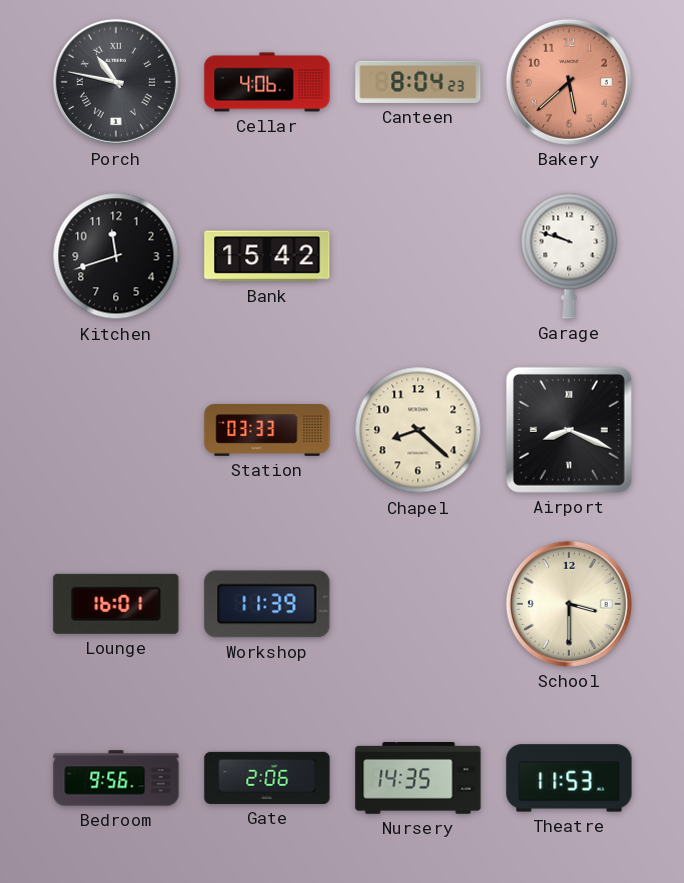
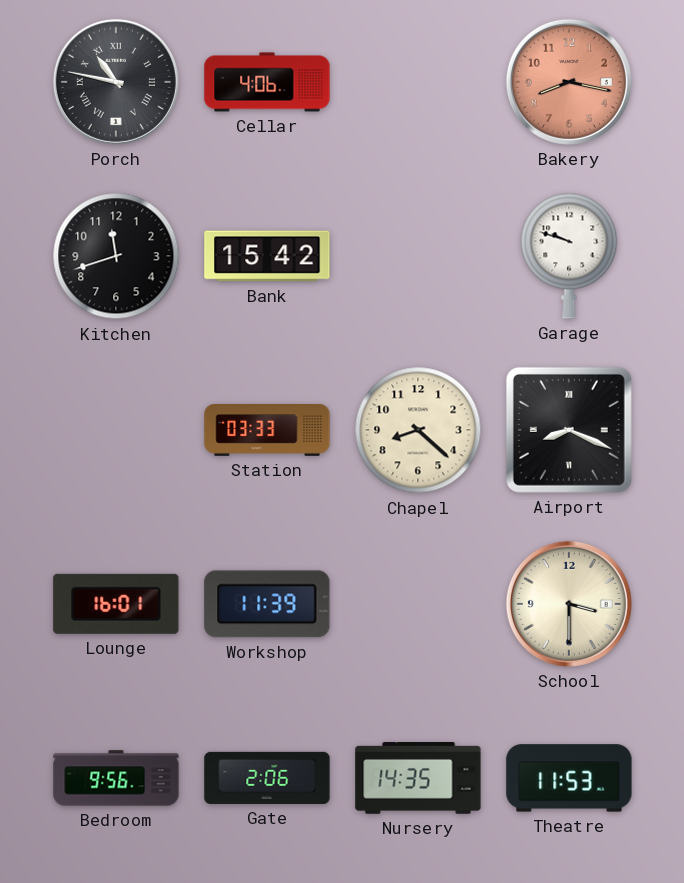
Canteen: 8:04 -> none (418, 82)
Bakery: 5:38 -> 8:17 (569, 82)
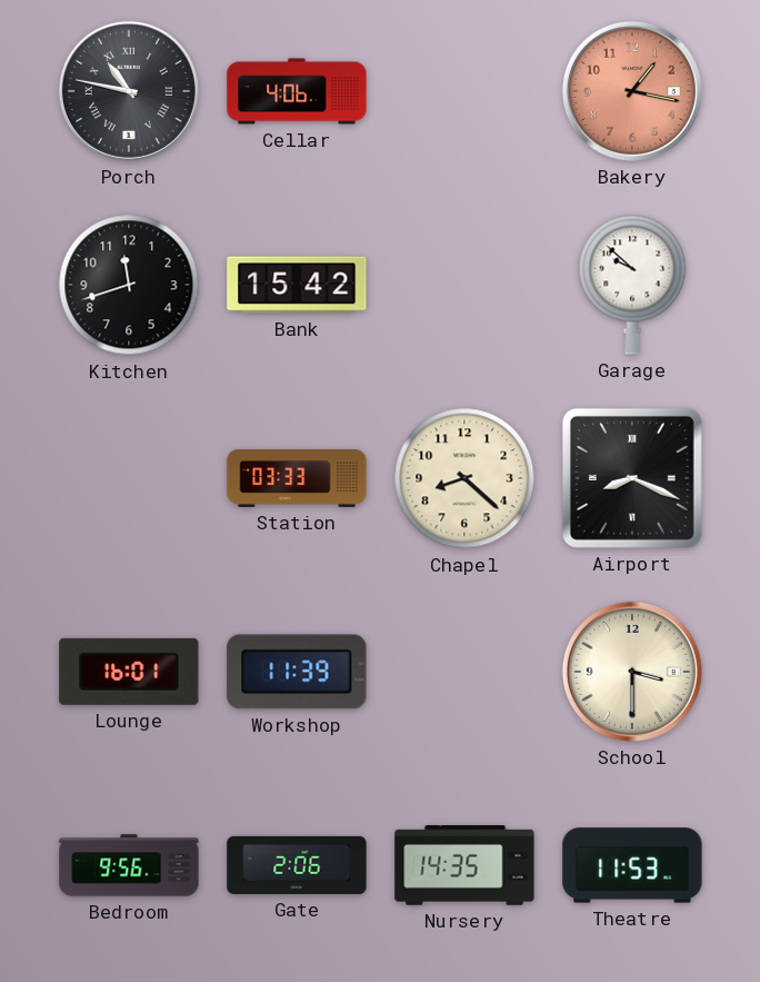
Bakery: 8:17 -> 1:17 (632, 91)
Garage: 9:48 -> 9:52 (632, 285)
